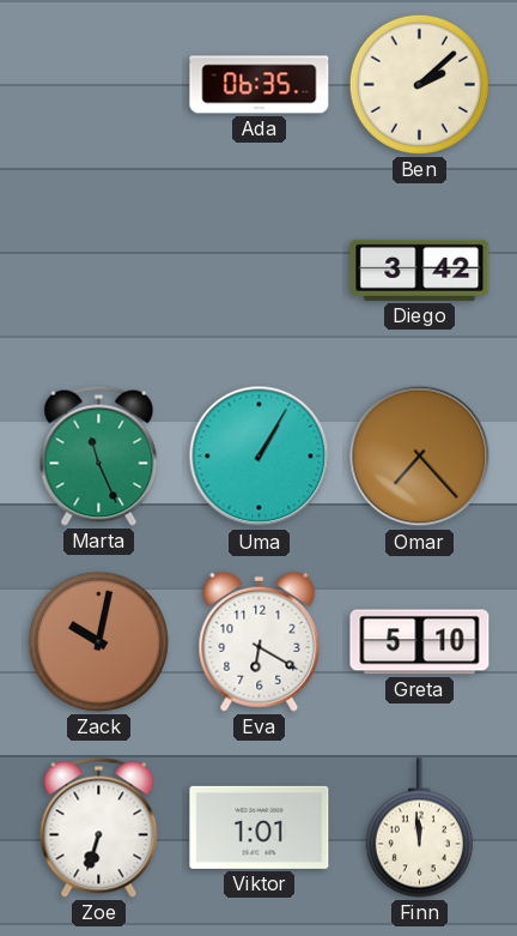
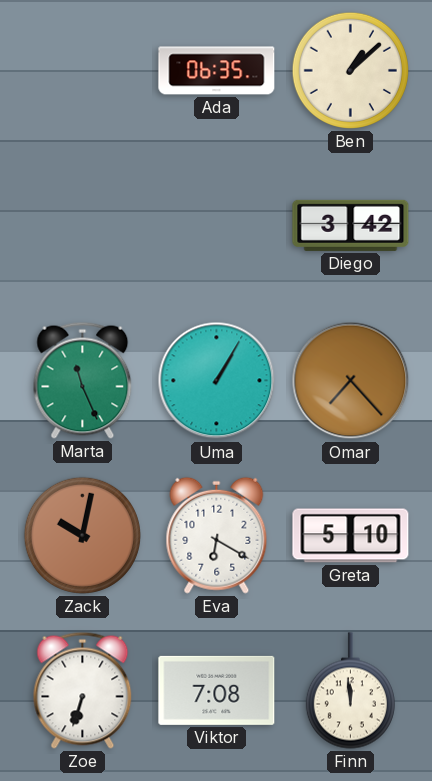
Ben: 2:08 -> 1:08 (350, 70)
Viktor: 1:01 -> 7:08 (217, 690)
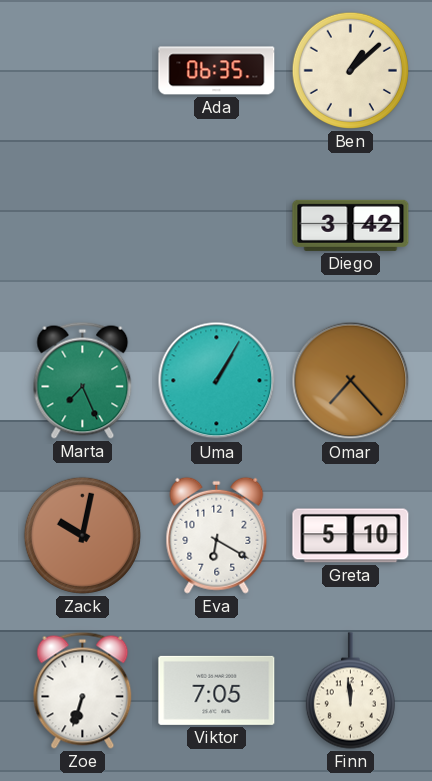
Marta: 11:26 -> 7:26 (83, 380)
Viktor: 7:08 -> 7:05 (217, 690)
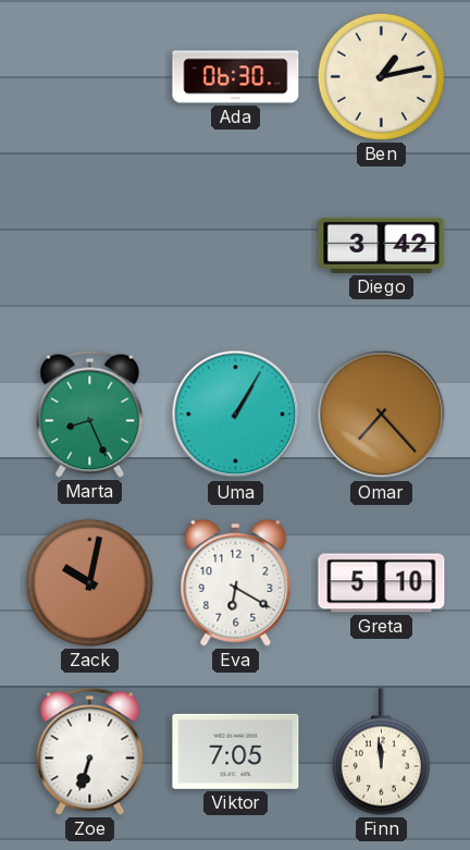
Ada: 06:35 -> 06:30 (236, 77)
Ben: 1:08 -> 1:13 (381, 76)
Marta: 7:26 -> 8:26 (90, 414)
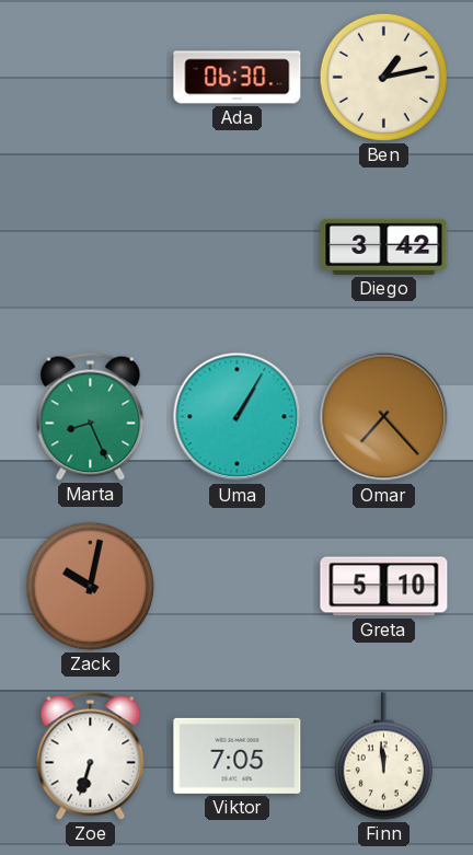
Eva: 6:20 -> none (236, 582)
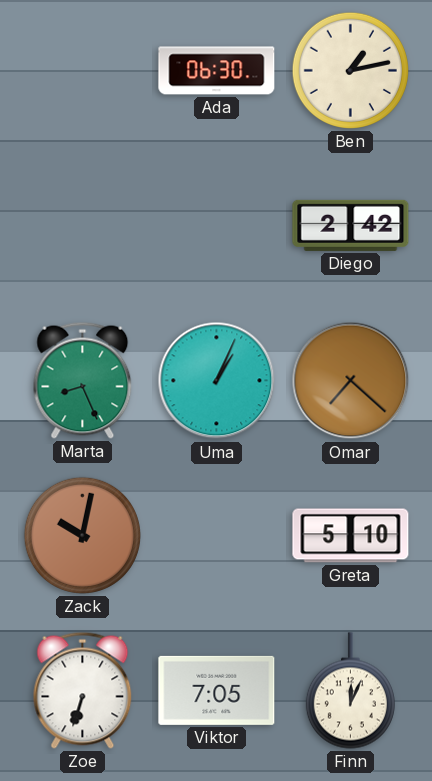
Diego: 3:42 -> 2:42 (351, 225)
Uma: 1:05 -> 1:04 (217, 381)
Omar: 7:23 -> 7:22 (351, 381)
Finn: 11:59 -> 12:04 (350, 691)
